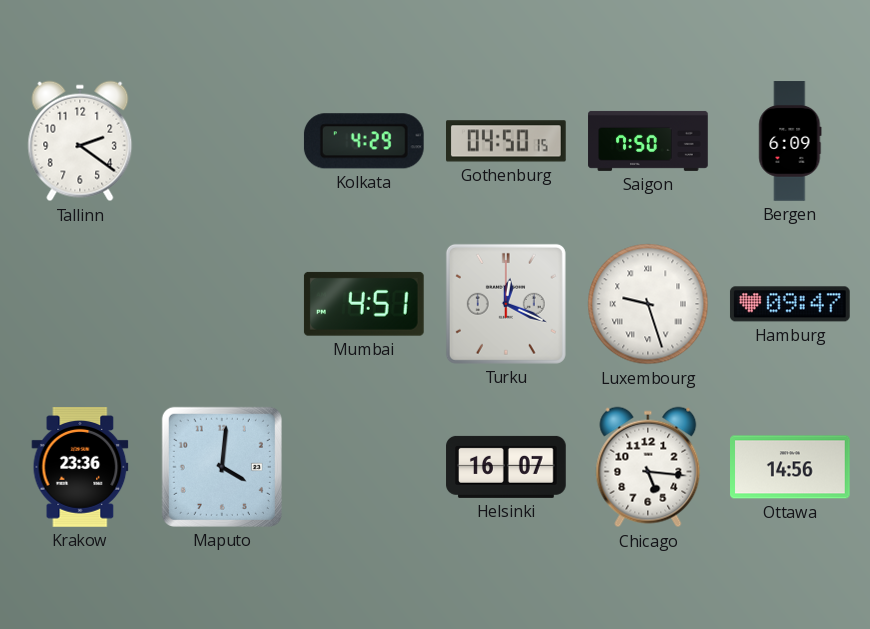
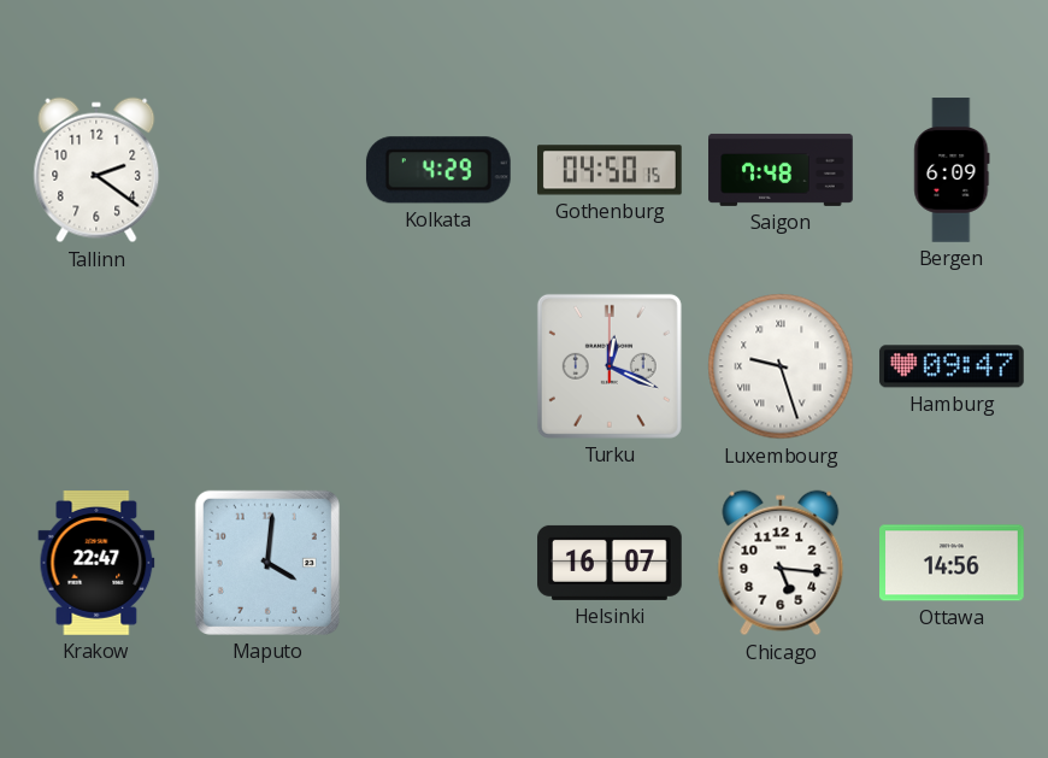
Saigon: 7:50 -> 7:48 (781, 170)
Mumbai: 4:51 -> none (364, 304)
Krakow: 23:36 -> 22:47 (96, 564)
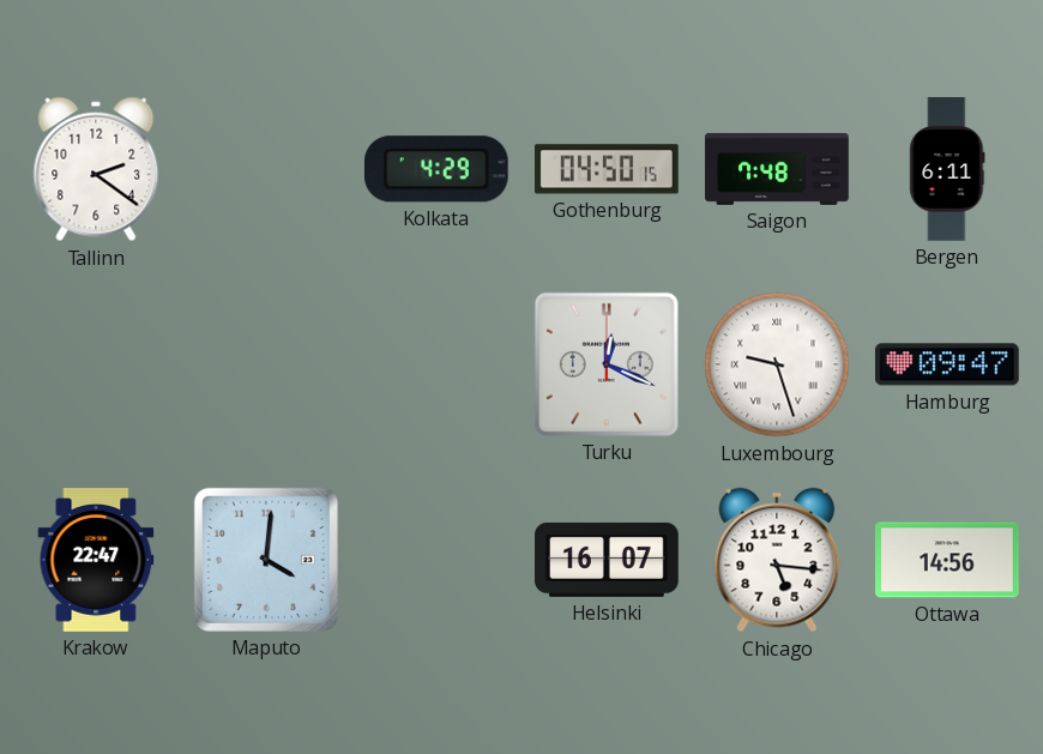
Bergen: 6:09 -> 6:11 (947, 169)
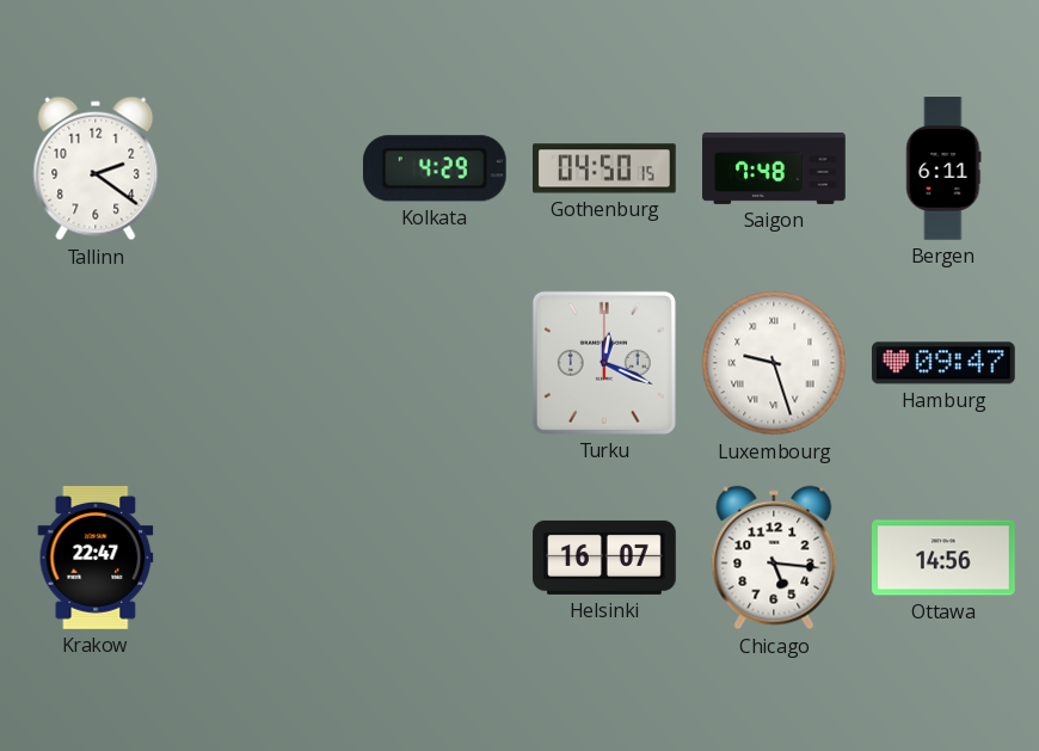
Maputo: 4:01 -> none (266, 560)
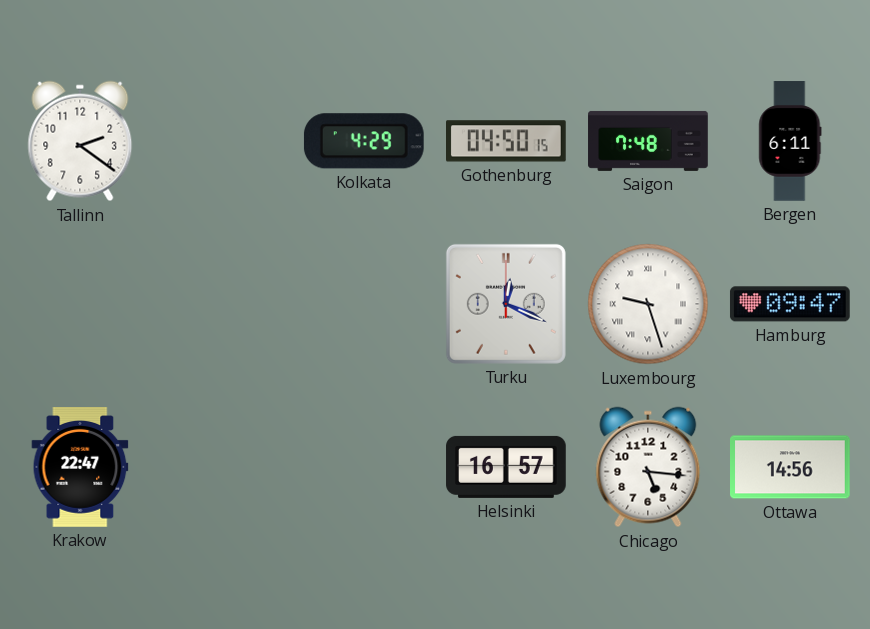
Helsinki: 16:07 -> 16:57 (506, 467)
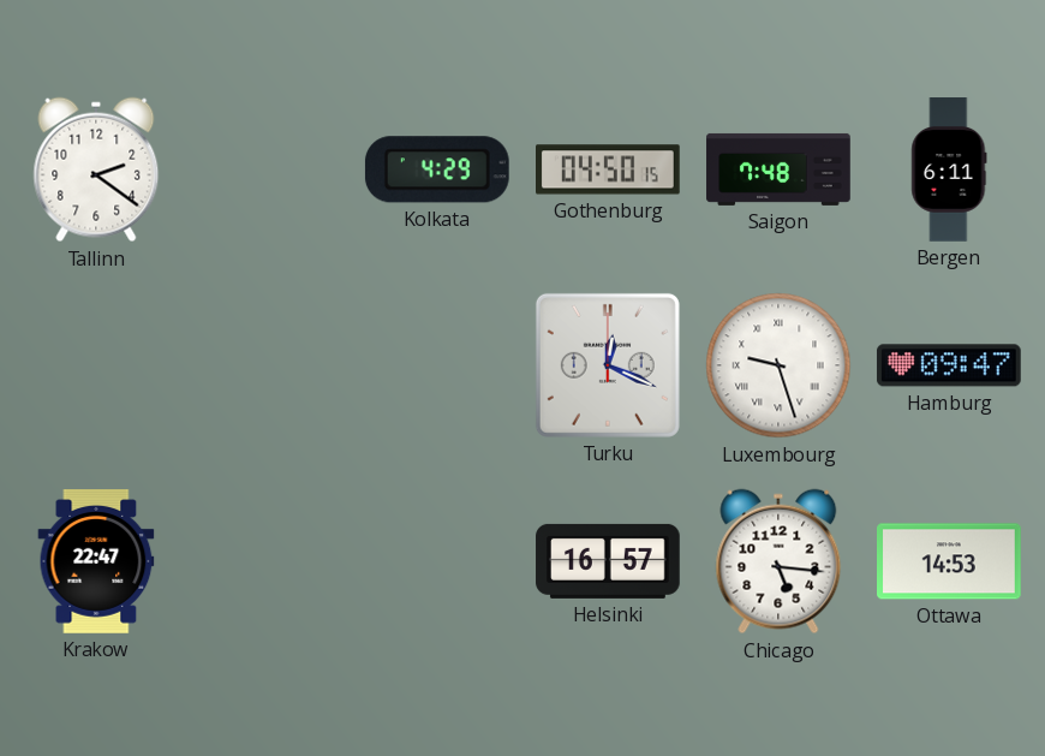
Ottawa: 14:56 -> 14:53 (950, 561)
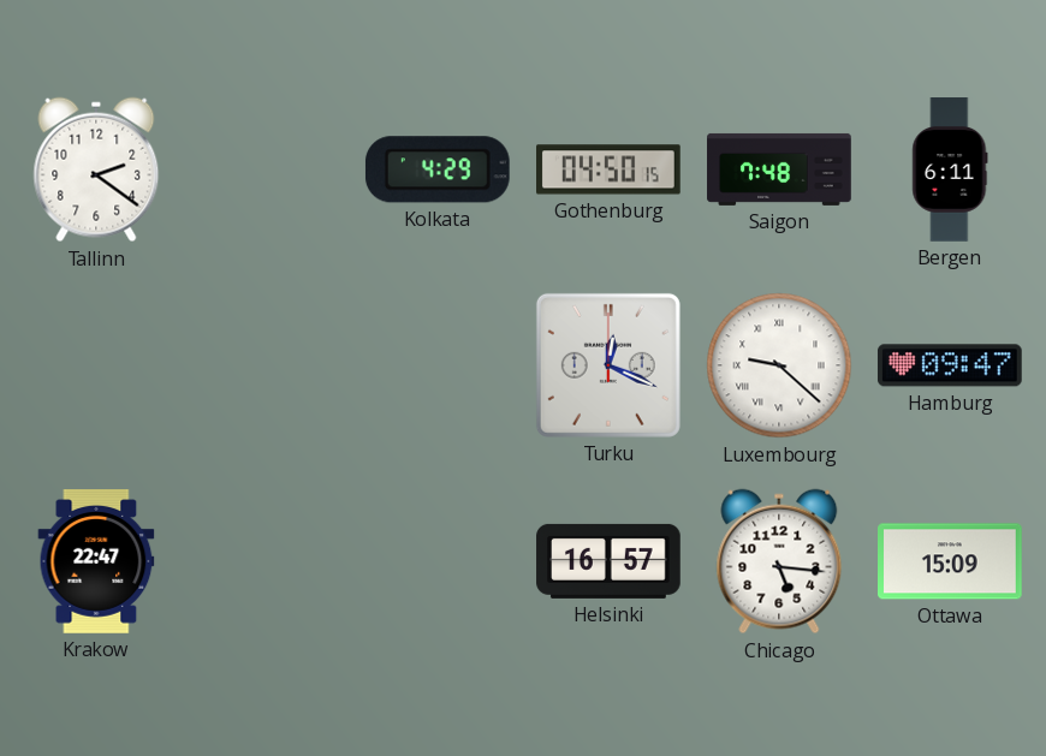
Luxembourg: 9:27 -> 9:22 (779, 365)
Ottawa: 14:53 -> 15:09 (951, 561)
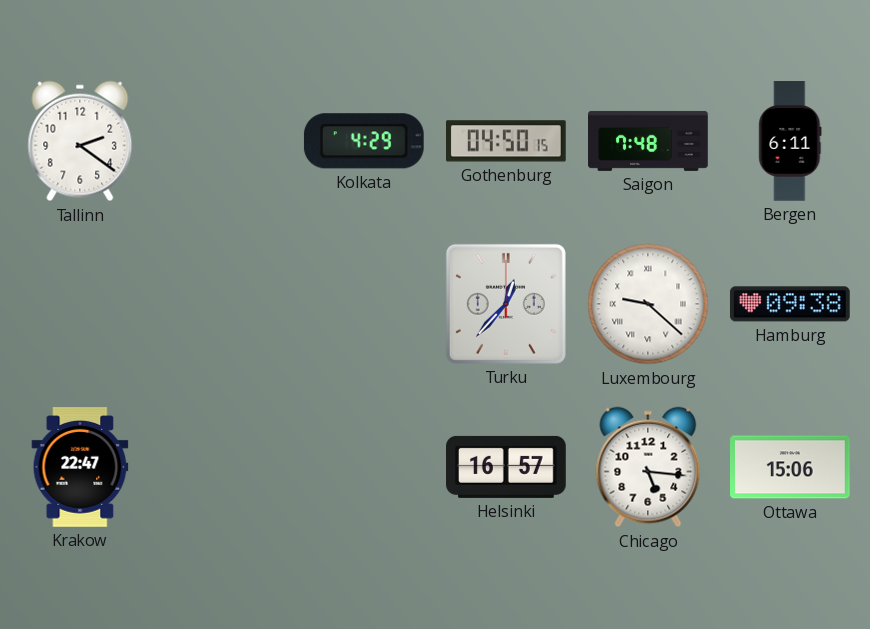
Turku: 12:19 -> 12:37 (506, 304)
Hamburg: 09:47 -> 09:38 (790, 304)
Ottawa: 15:09 -> 15:06 (791, 467)
